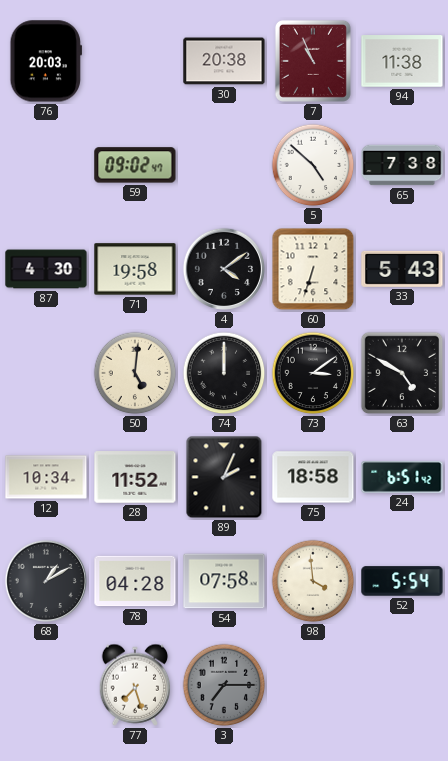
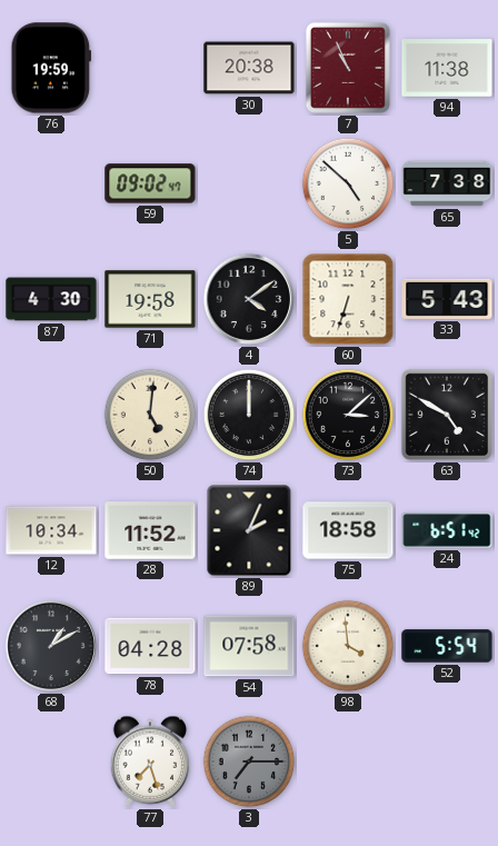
76: 20:03 -> 19:59 (50, 68)
73: 3:09 -> 3:08 (348, 415)
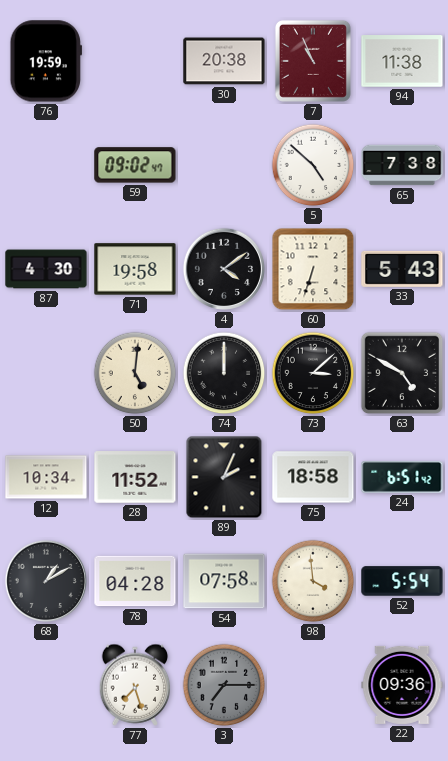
22: none -> 09:36 (402, 685)
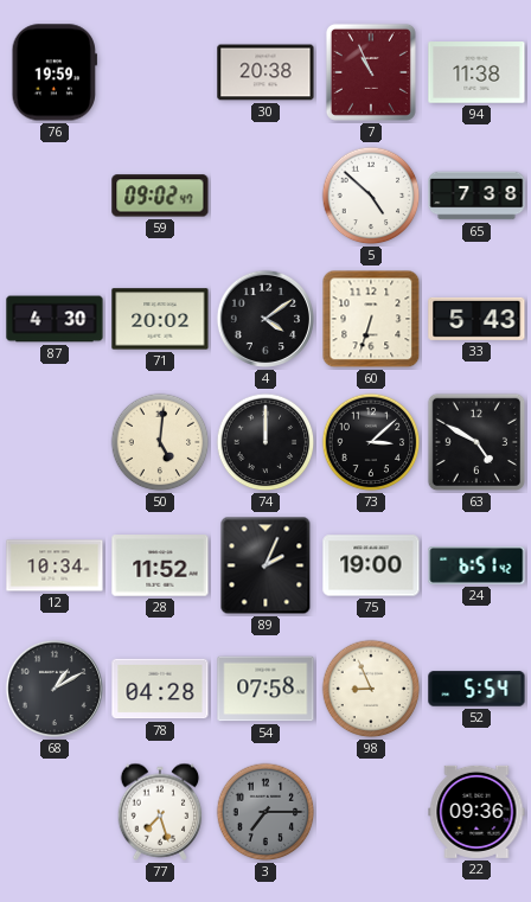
71: 19:58 -> 20:02 (160, 319)
75: 18:58 -> 19:00 (371, 565)
98: 3:59 -> 8:56 (371, 689)
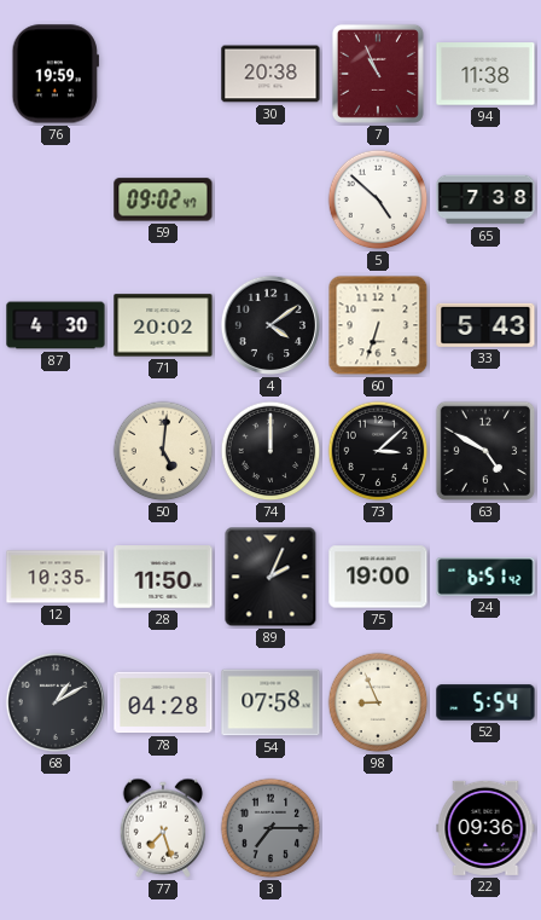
12: 10:34 -> 10:35 (56, 577)
28: 11:52 -> 11:50 (163, 577)
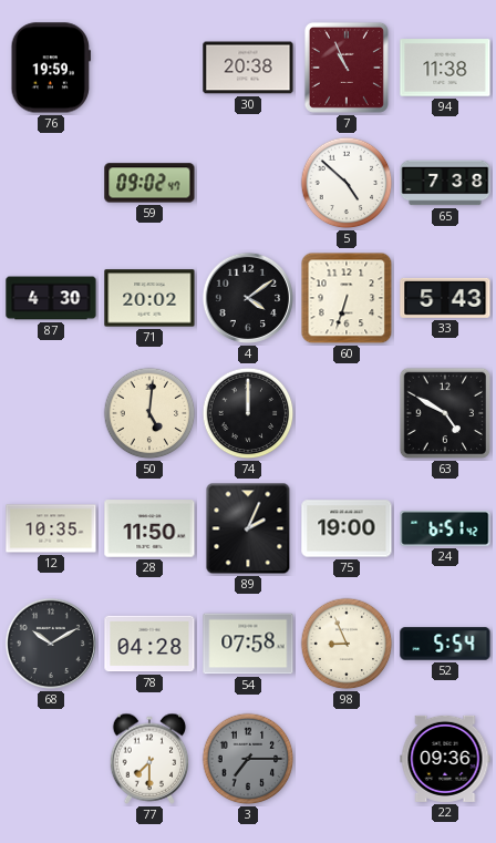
73: 3:08 -> none (378, 451)
68: 1:10 -> 10:10 (51, 644)
77: 7:27 -> 7:30 (149, 759)
